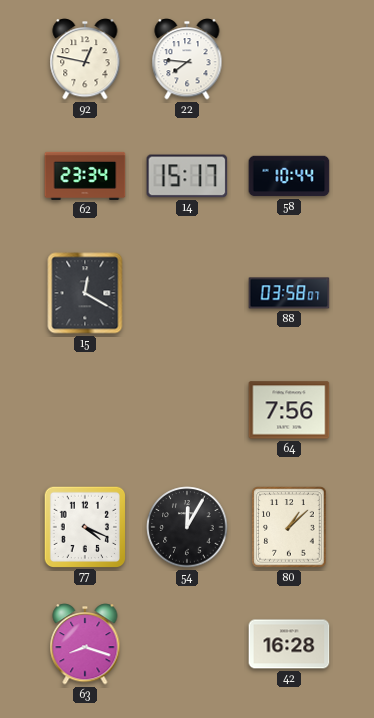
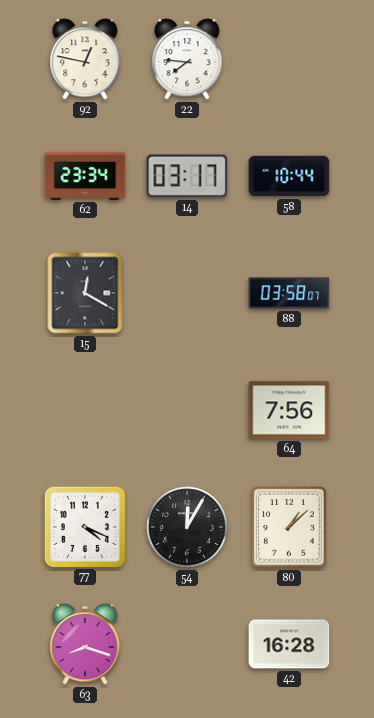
14: 15:17 -> 03:17 (187, 176)
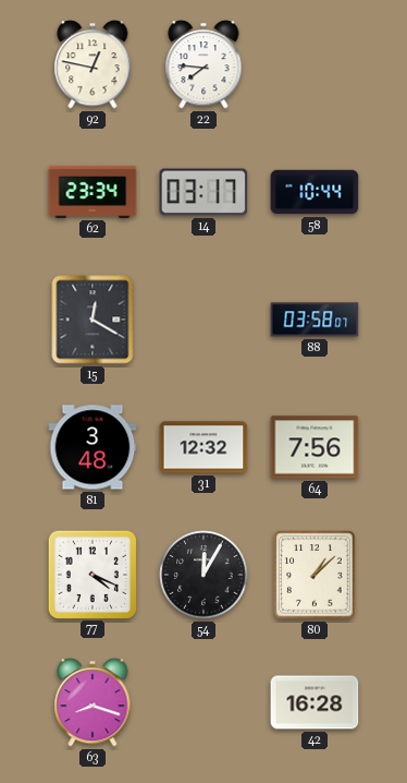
81: none -> 3:48 (92, 447)
31: none -> 12:32 (203, 447)
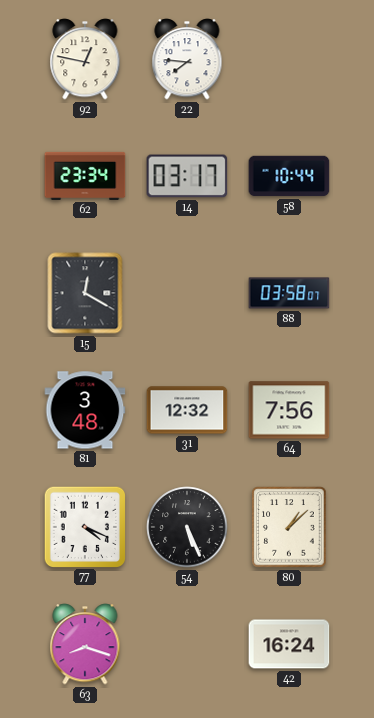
54: 12:05 -> 5:26 (187, 527)
42: 16:28 -> 16:24 (289, 644)
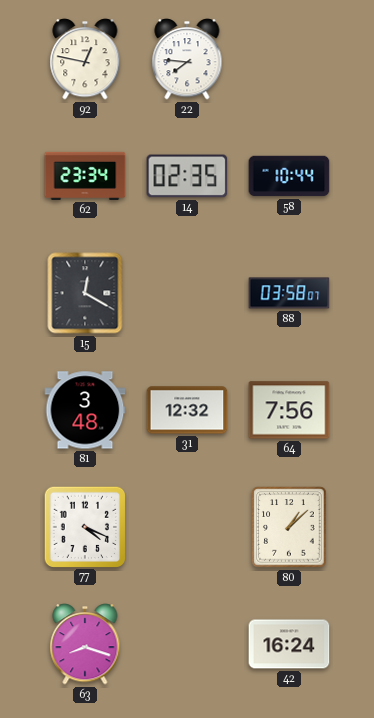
14: 03:17 -> 02:35 (187, 176)
54: 5:26 -> none (187, 527)
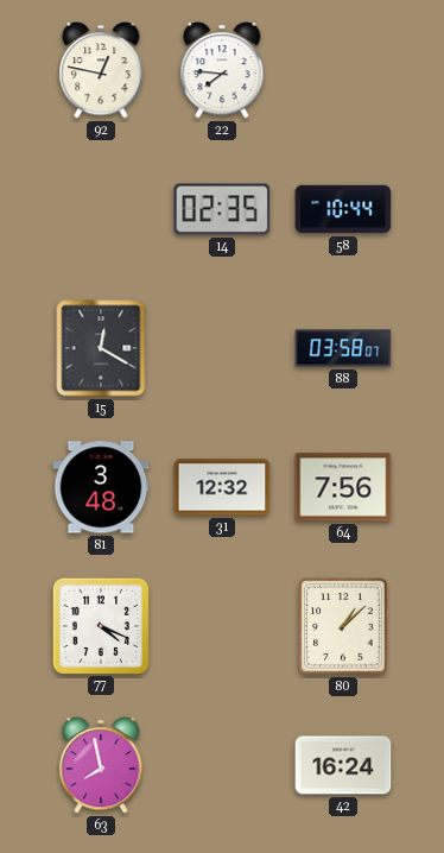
62: 23:34 -> none (85, 176)
63: 8:18 -> 7:58 (101, 765)
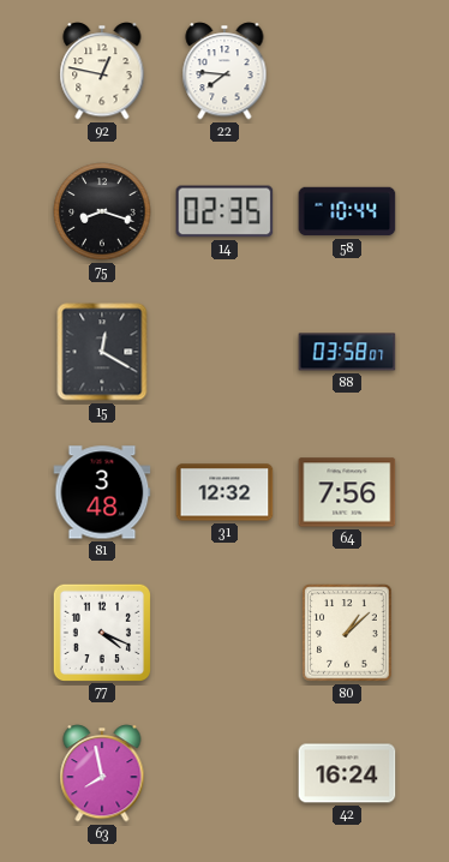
75: none -> 8:18 (102, 211)
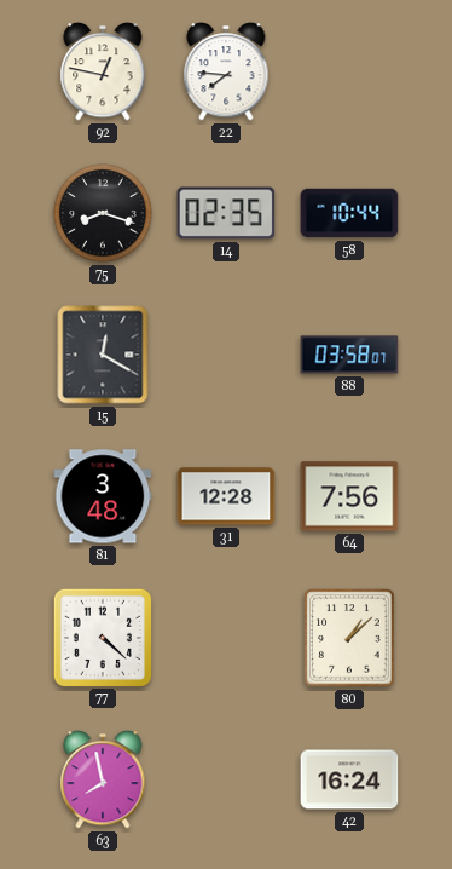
31: 12:32 -> 12:28 (226, 496)
77: 4:19 -> 4:22 (102, 637)
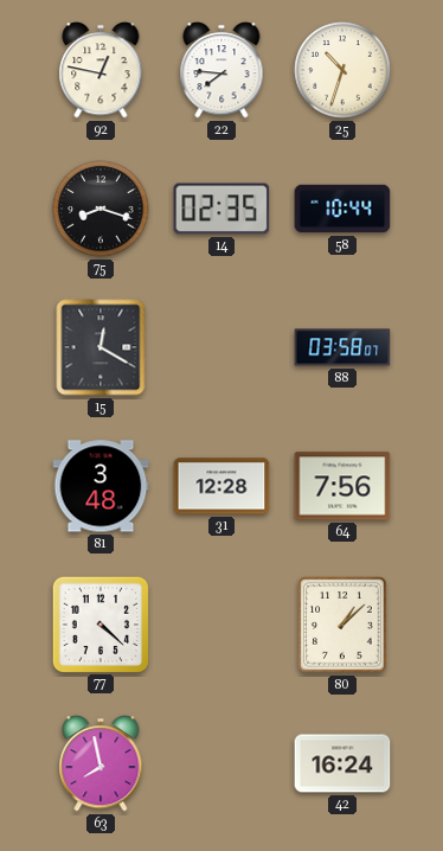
25: none -> 10:33 (342, 70)
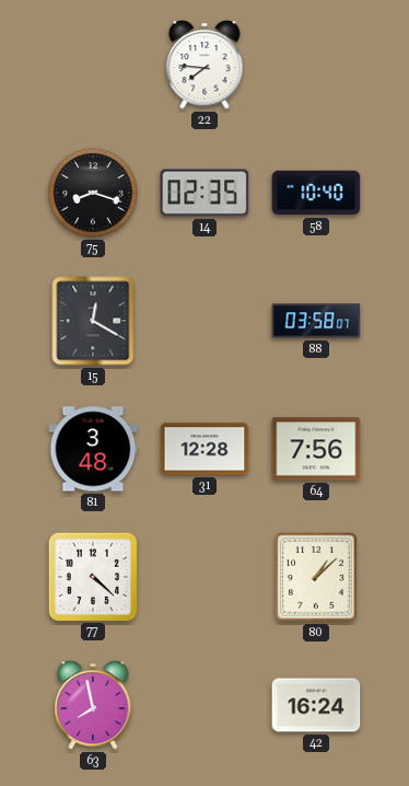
92: 12:47 -> none (101, 70)
25: 10:33 -> none (342, 70)
58: 10:44 -> 10:40 (316, 193)
